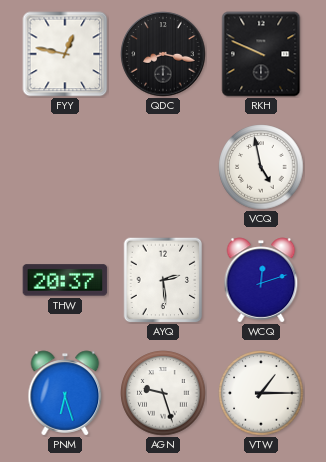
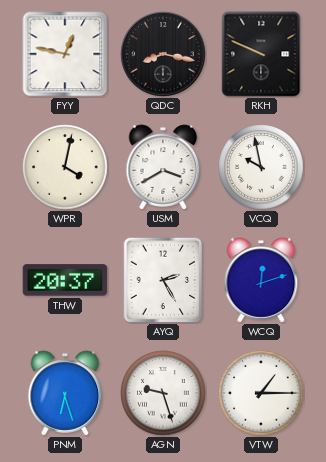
WPR: none -> 4:02 (65, 167)
USM: none -> 3:40 (163, 167)
VCQ: 4:58 -> 9:58 (261, 167)
AYQ: 2:29 -> 2:25 (163, 280)
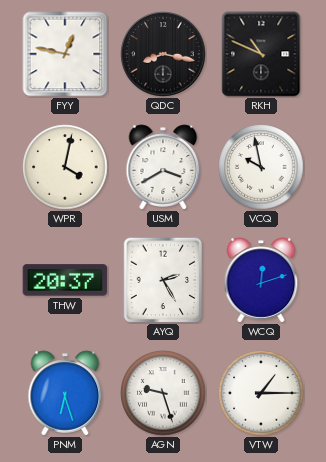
RKH: 9:49 -> 10:49 (261, 54)
